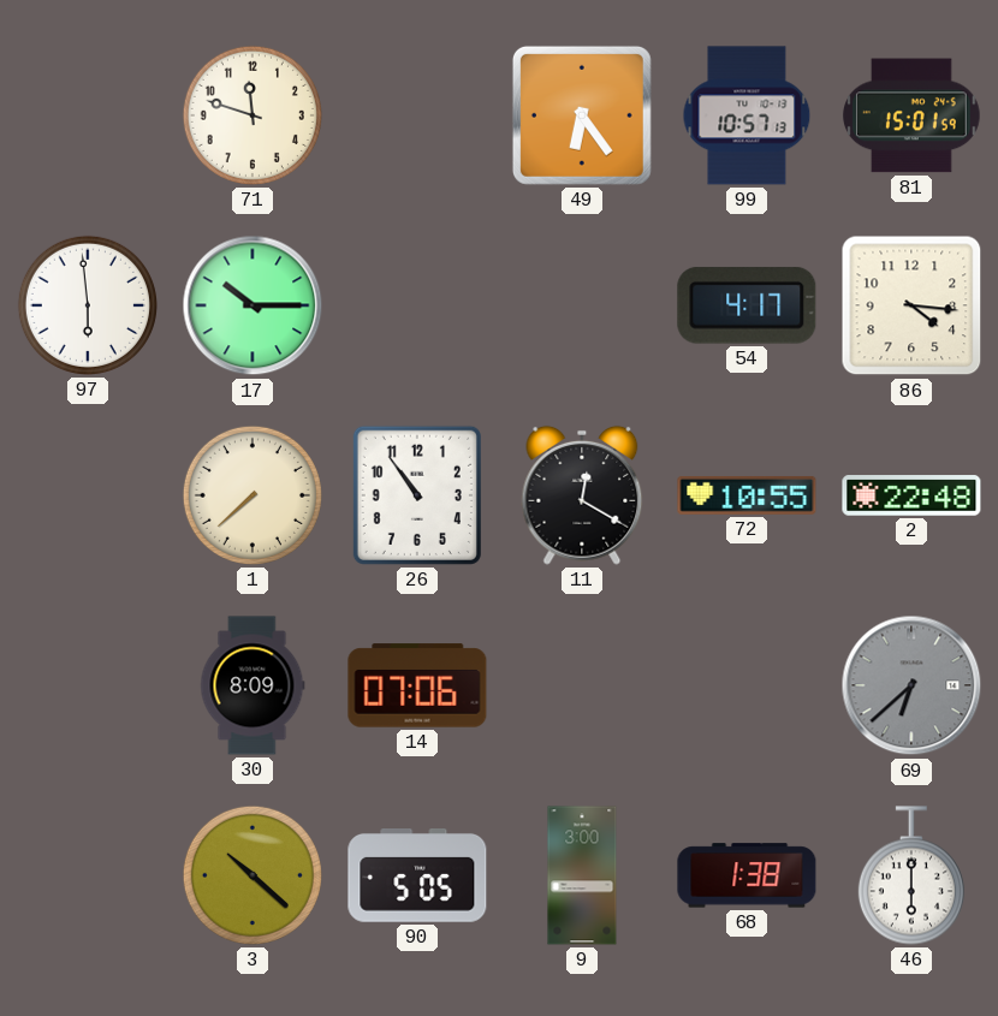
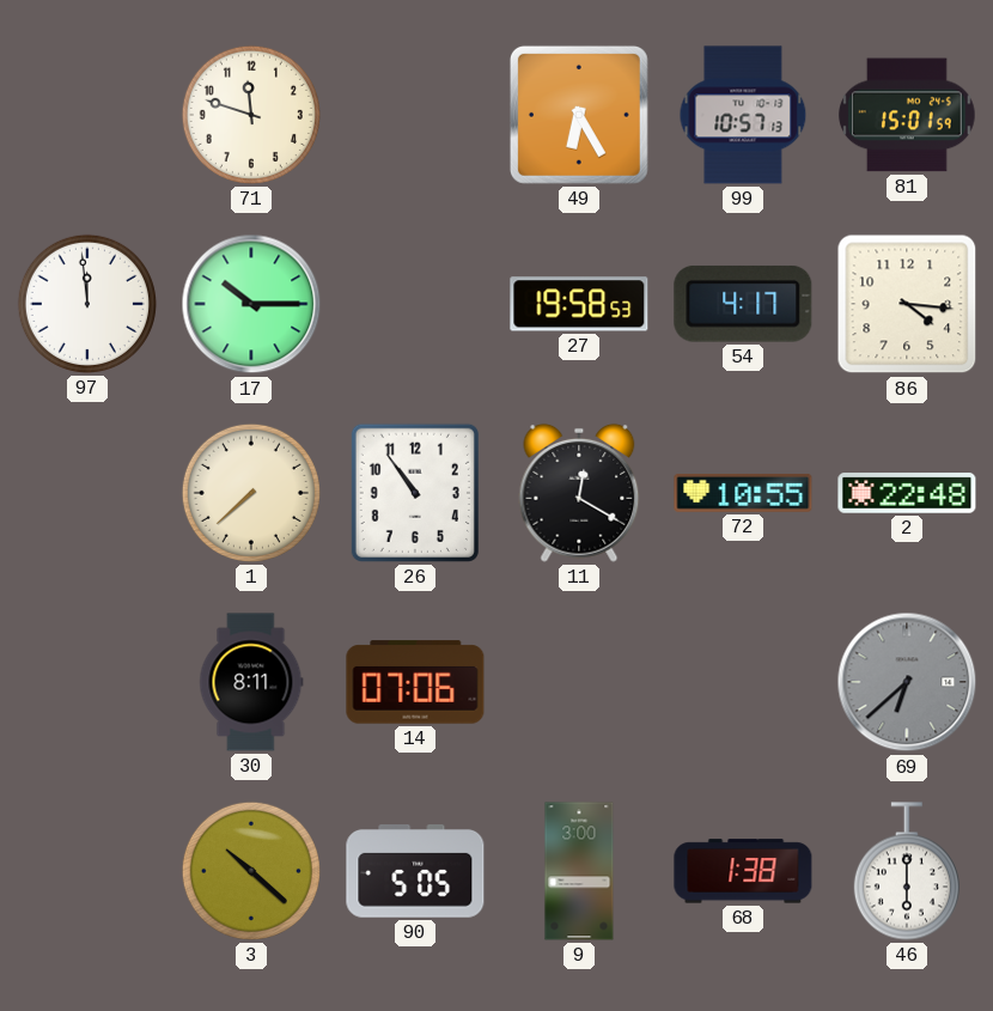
49: 6:24 -> 6:25 (579, 115)
97: 5:59 -> 11:59 (87, 304)
27: none -> 19:58 (579, 304)
30: 8:09 -> 8:11 (251, 682)
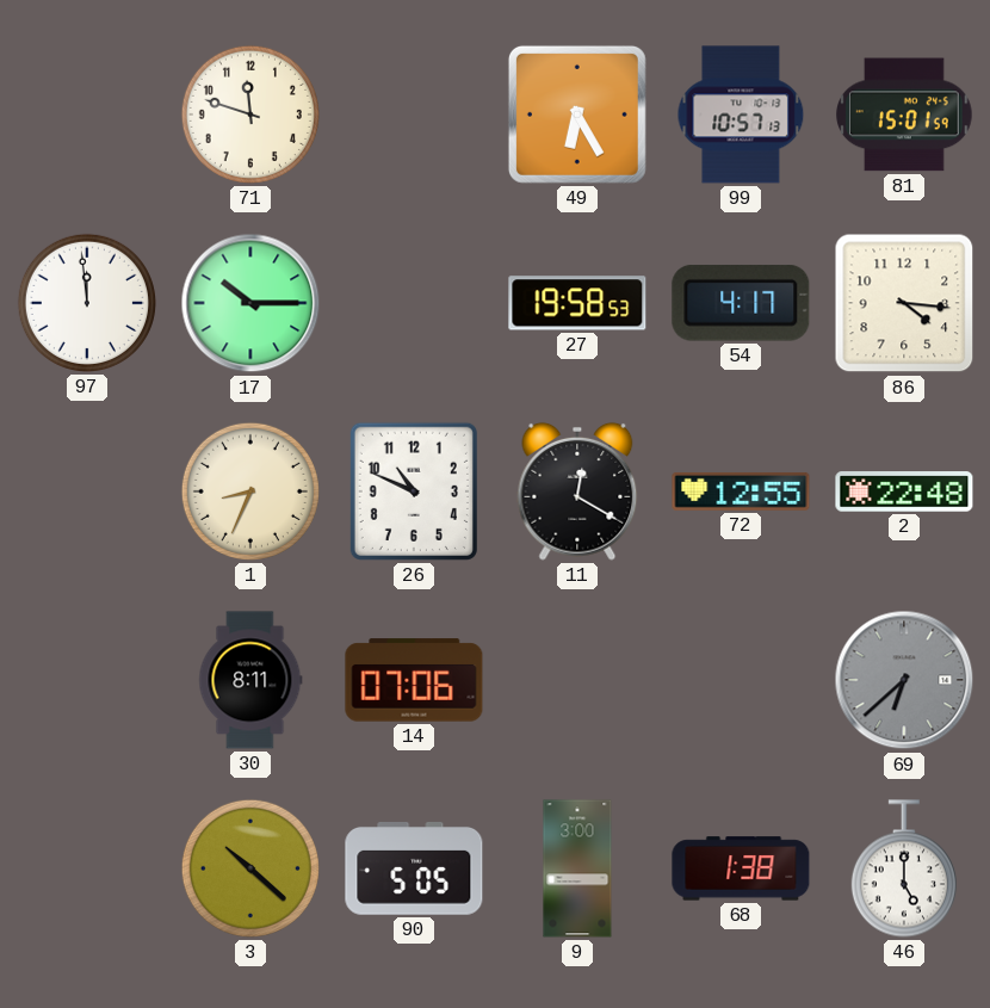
1: 7:38 -> 8:34 (250, 491)
26: 10:54 -> 10:49 (414, 491)
72: 10:55 -> 12:55 (741, 491)
46: 6:00 -> 5:00 (904, 868)
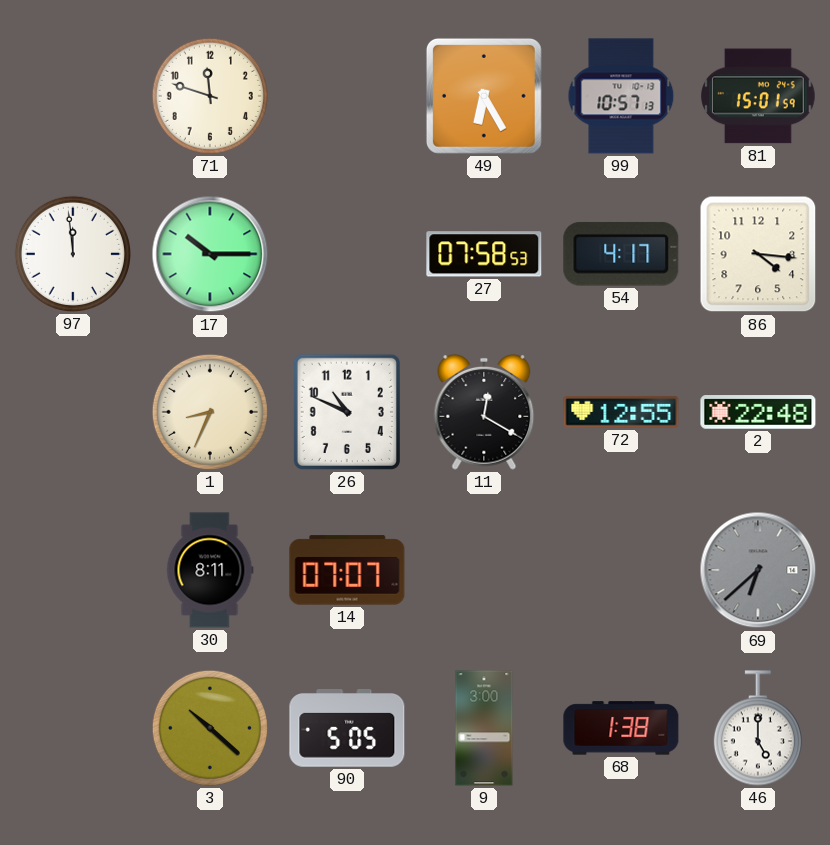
27: 19:58 -> 07:58 (484, 254)
14: 07:06 -> 07:07 (347, 570)
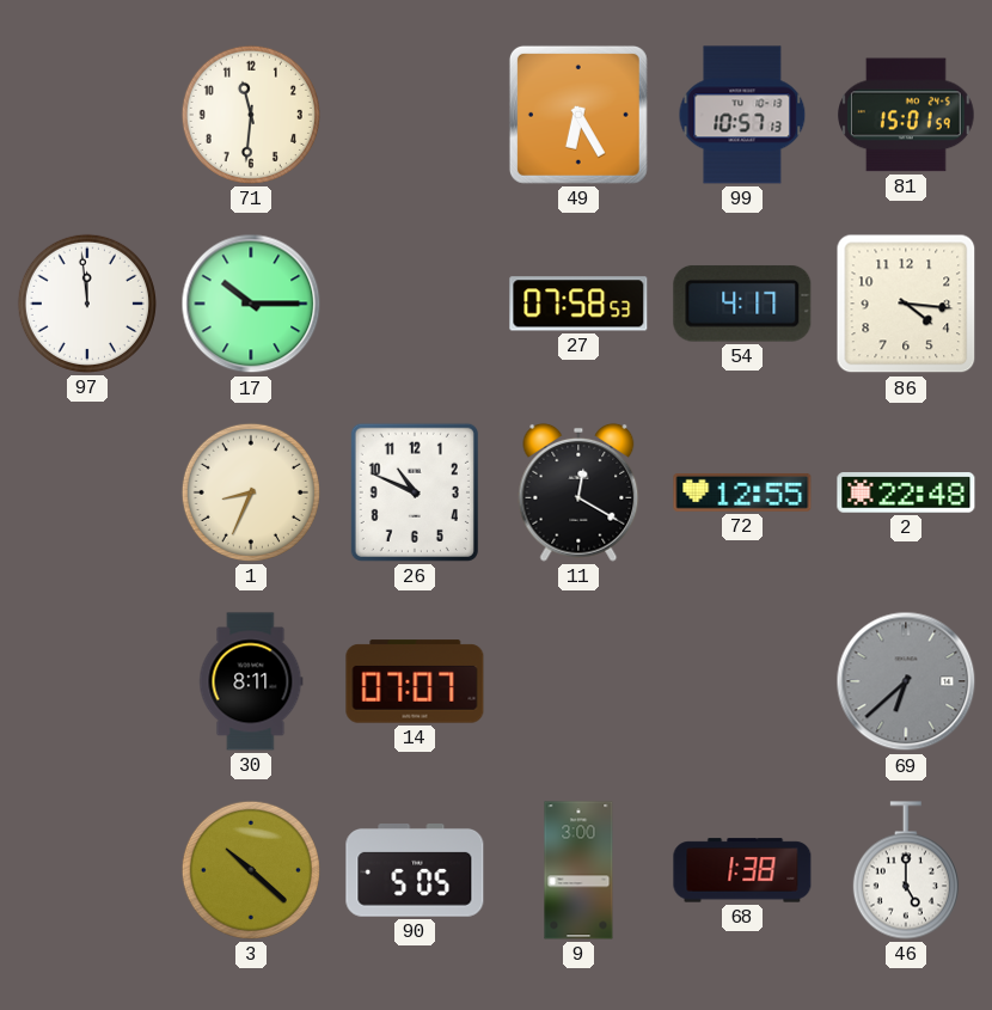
71: 11:48 -> 11:31 (251, 115)
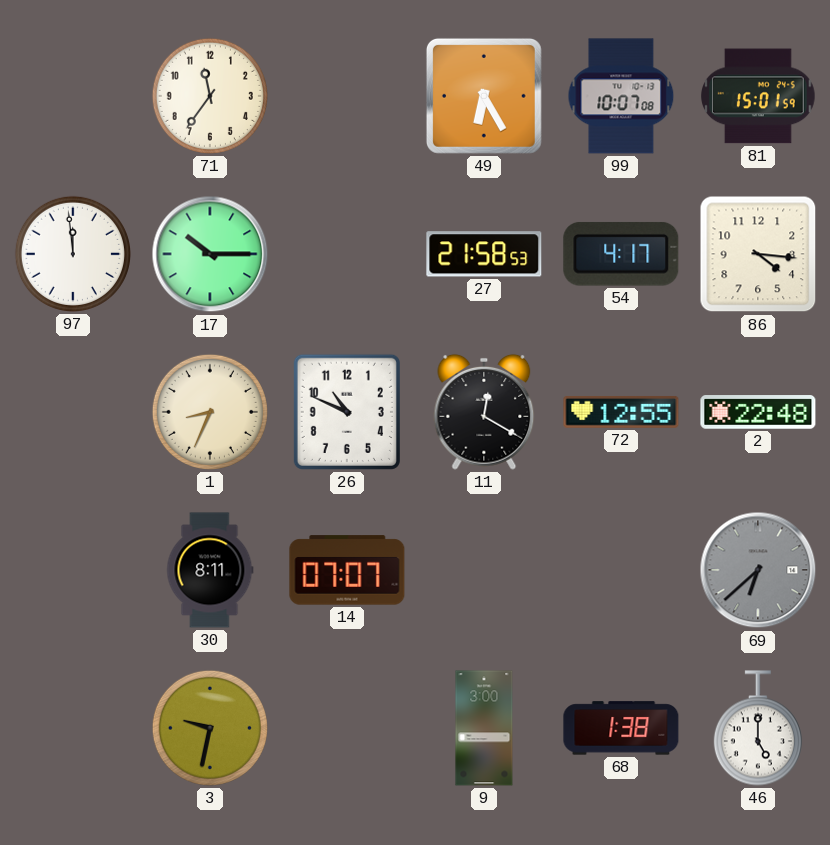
71: 11:31 -> 11:36 (210, 96)
99: 10:57 -> 10:07 (621, 96)
27: 07:58 -> 21:58 (484, 254)
3: 10:22 -> 9:32 (210, 728)
90: 5:05 -> none (415, 871)
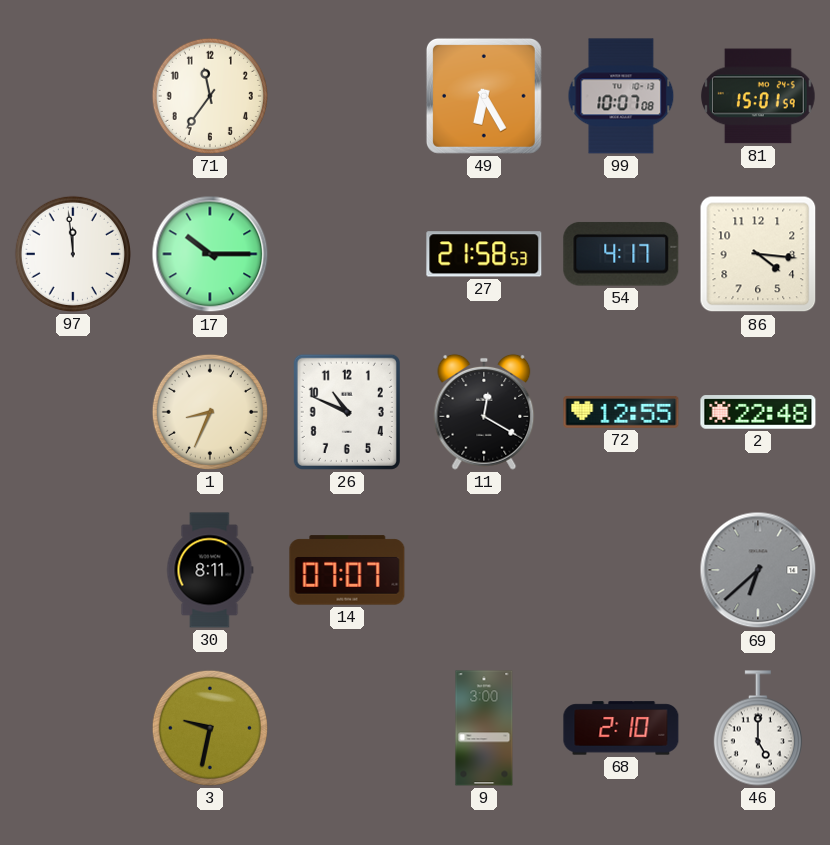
68: 1:38 -> 2:10 (621, 728)
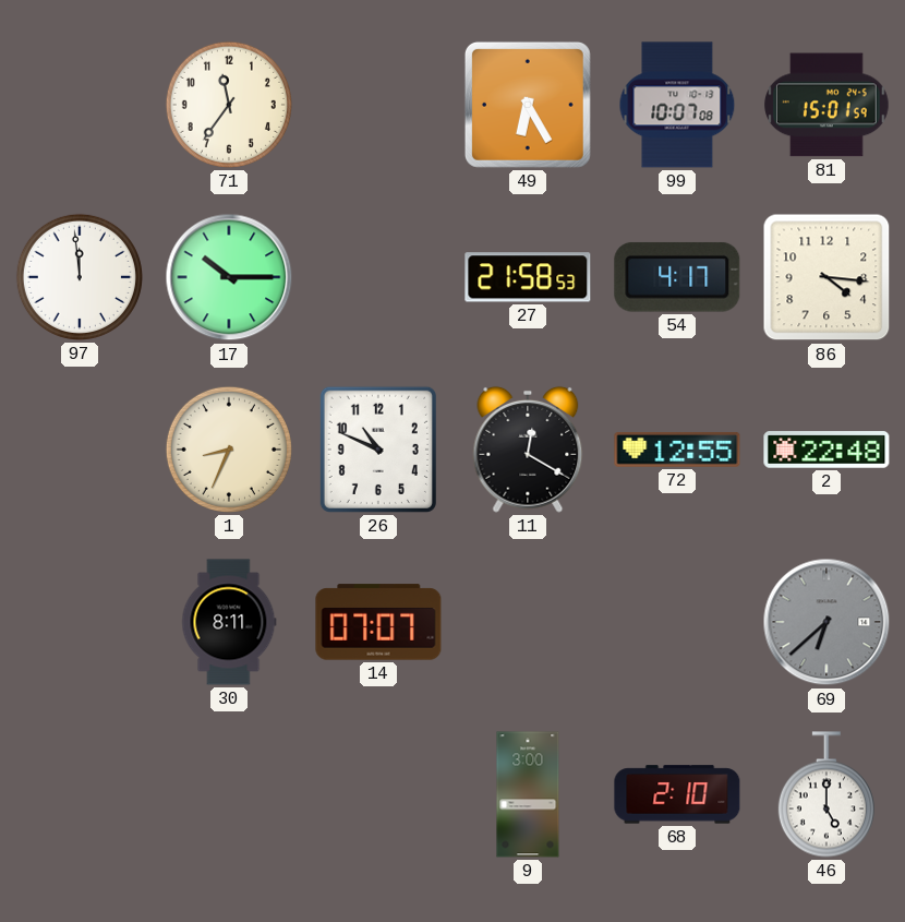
3: 9:32 -> none (210, 728)
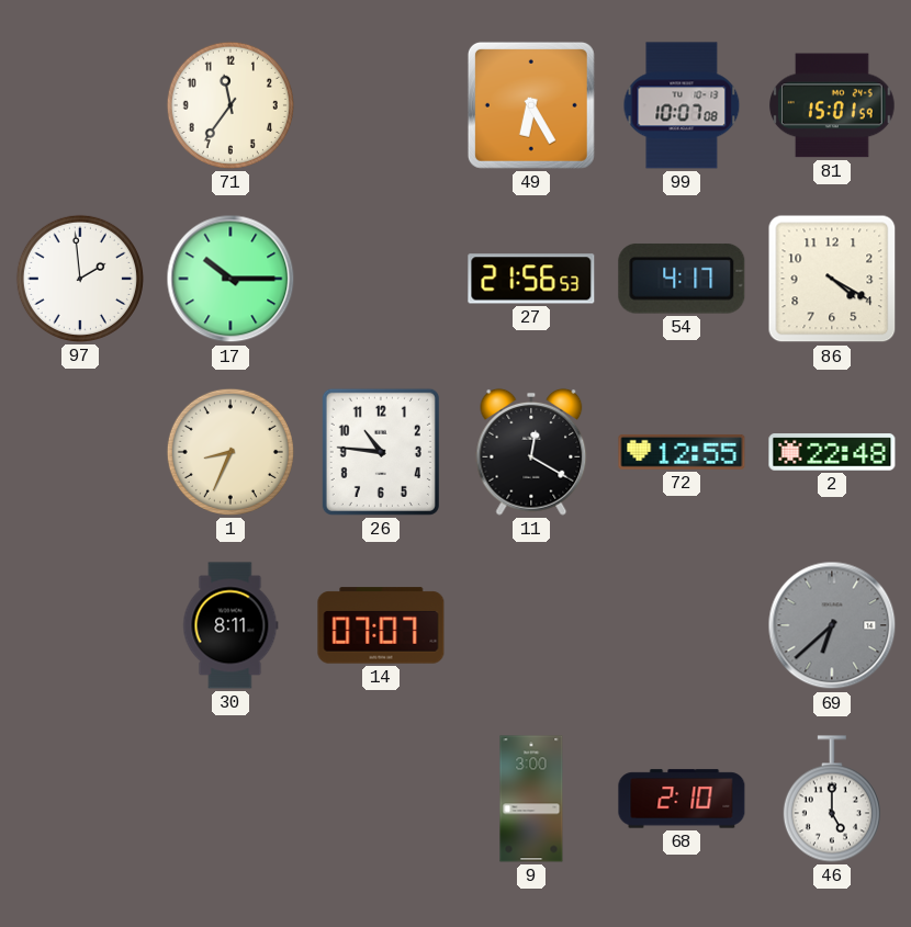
97: 11:59 -> 1:59 (80, 279)
27: 21:58 -> 21:56 (531, 279)
86: 4:16 -> 4:20 (832, 279)
26: 10:49 -> 10:46 (381, 452)
